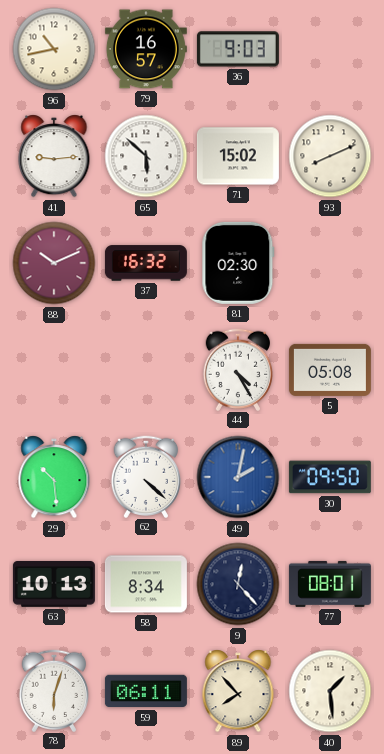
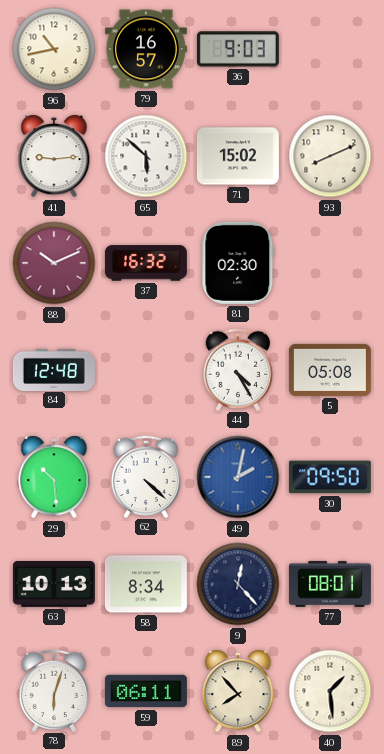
84: none -> 12:48 (54, 369)
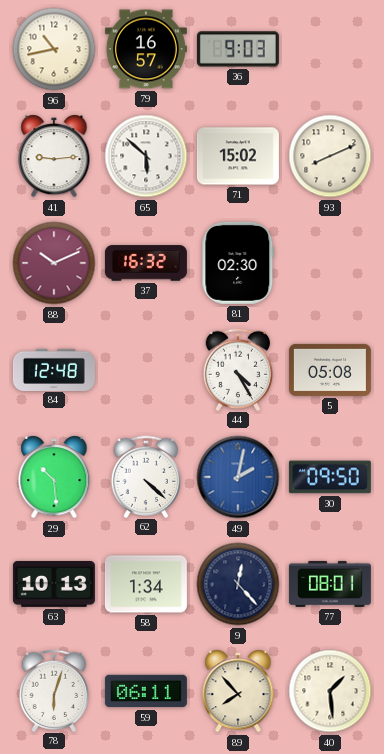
58: 8:34 -> 1:34 (146, 584)
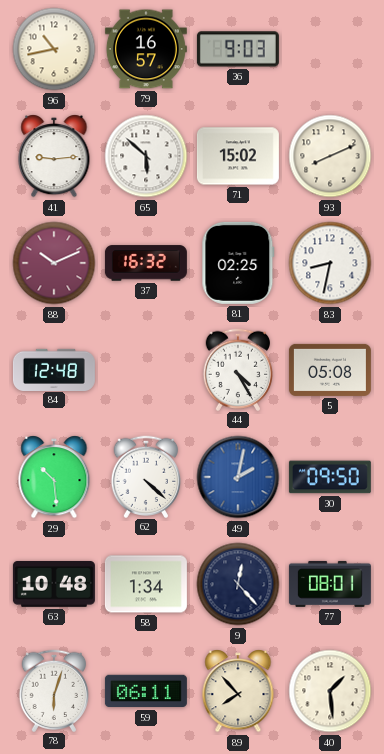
81: 02:30 -> 02:25 (238, 263)
83: none -> 8:32 (330, 263)
63: 10:13 -> 10:48 (54, 584)
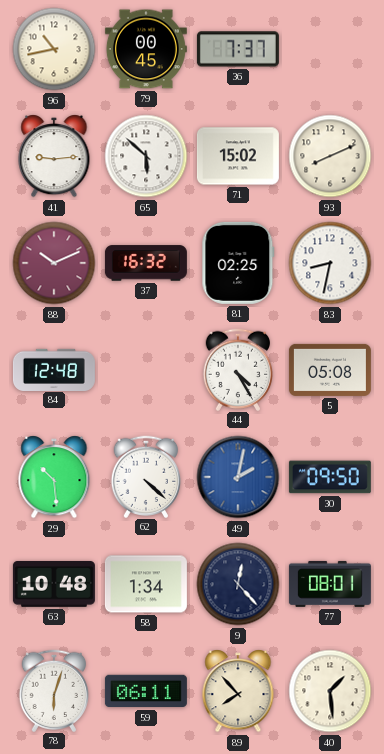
79: 16:57 -> 00:45 (146, 49)
36: 9:03 -> 7:37 (238, 49)
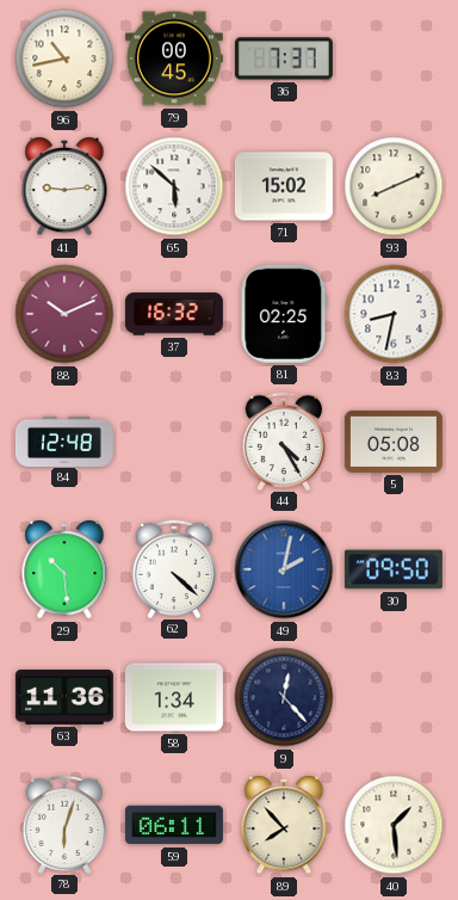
63: 10:48 -> 11:36 (64, 697)
77: 08:01 -> none (330, 584)
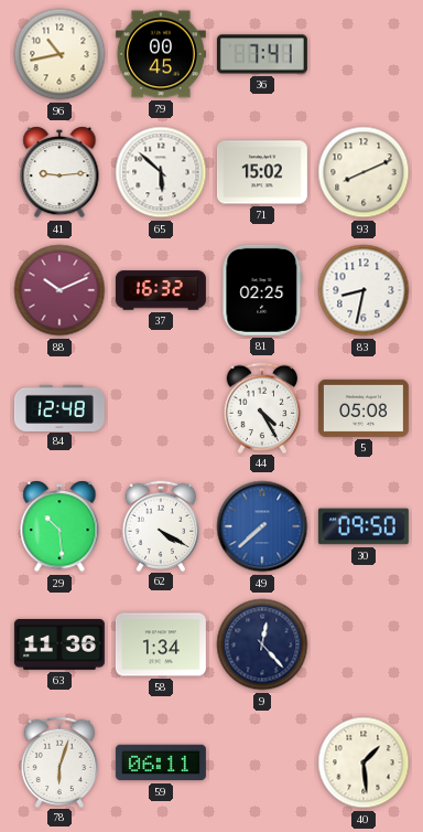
36: 7:37 -> 7:41 (262, 54)
62: 4:22 -> 4:20 (161, 525)
49: 2:02 -> 7:38 (262, 526)
89: 7:53 -> none (284, 825)
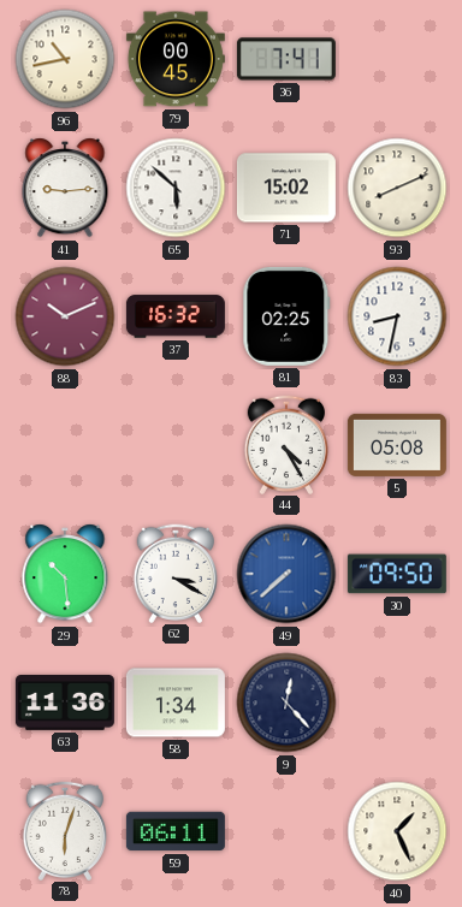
84: 12:48 -> none (59, 407)
62: 4:20 -> 3:20 (176, 573)
40: 1:29 -> 1:26 (397, 831)
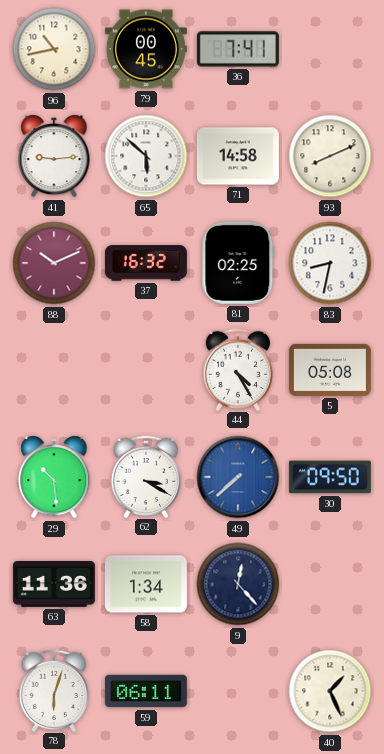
71: 15:02 -> 14:58 (238, 156)
